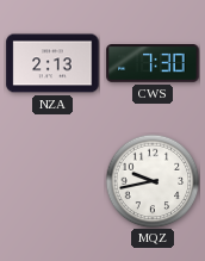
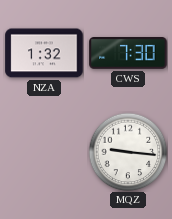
NZA: 2:13 -> 1:32 (44, 53)
MQZ: 9:43 -> 9:16 (128, 152)
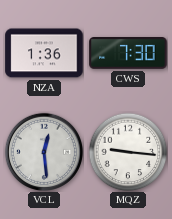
NZA: 1:32 -> 1:36 (44, 53)
VCL: none -> 12:29 (44, 152)
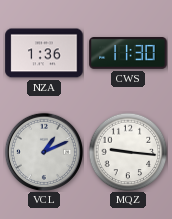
CWS: 7:30 -> 11:30 (128, 53)
VCL: 12:29 -> 1:11 (44, 152)
